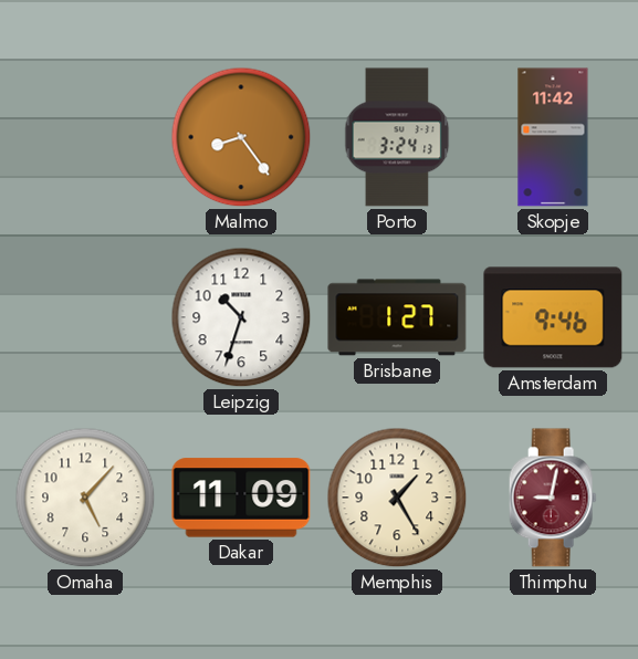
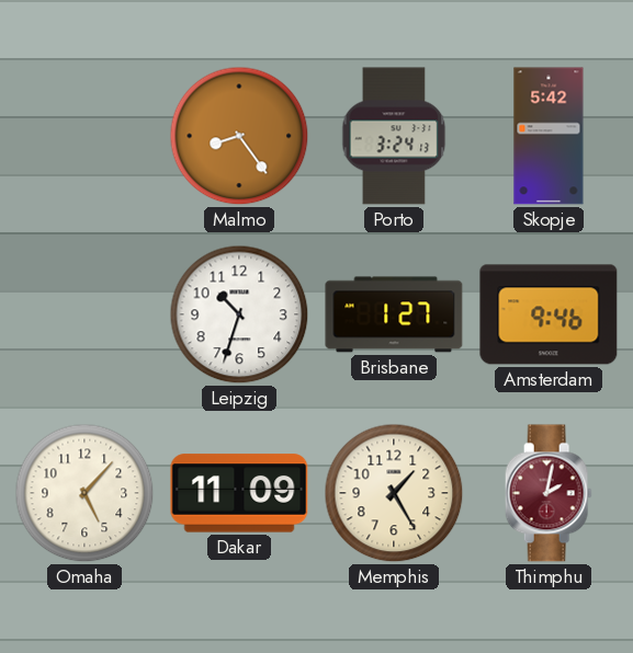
Skopje: 11:42 -> 5:42 (549, 136)
Thimphu: 9:02 -> 2:02 (549, 493)
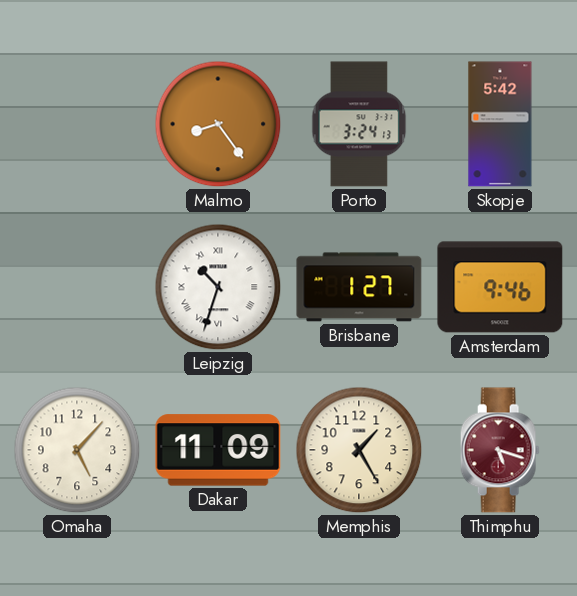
Leipzig numerals: Arabic -> Roman (218, 287)
Thimphu: 2:02 -> 5:18 (500, 450)
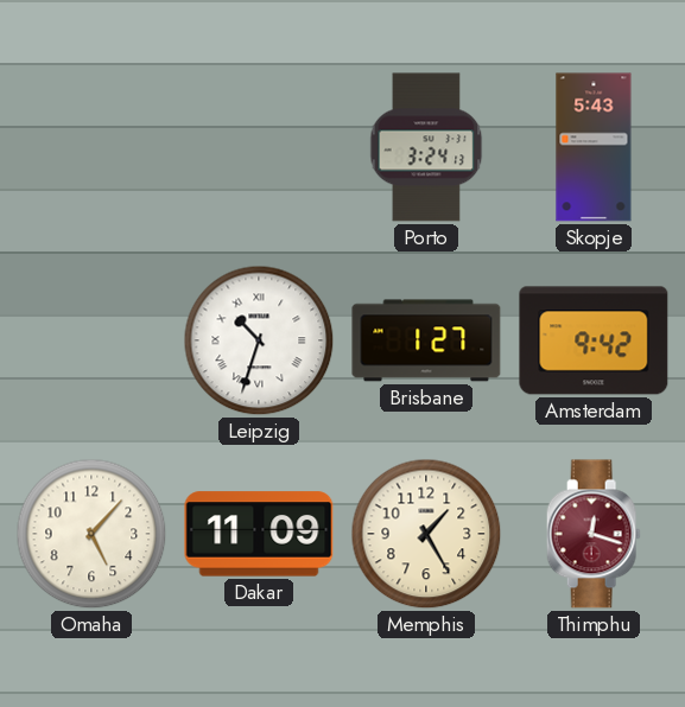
Malmo: 8:24 -> none (218, 124)
Skopje: 5:42 -> 5:43 (594, 147)
Amsterdam: 9:46 -> 9:42 (594, 340)
Thimphu: 5:18 -> 12:18 (594, 534)
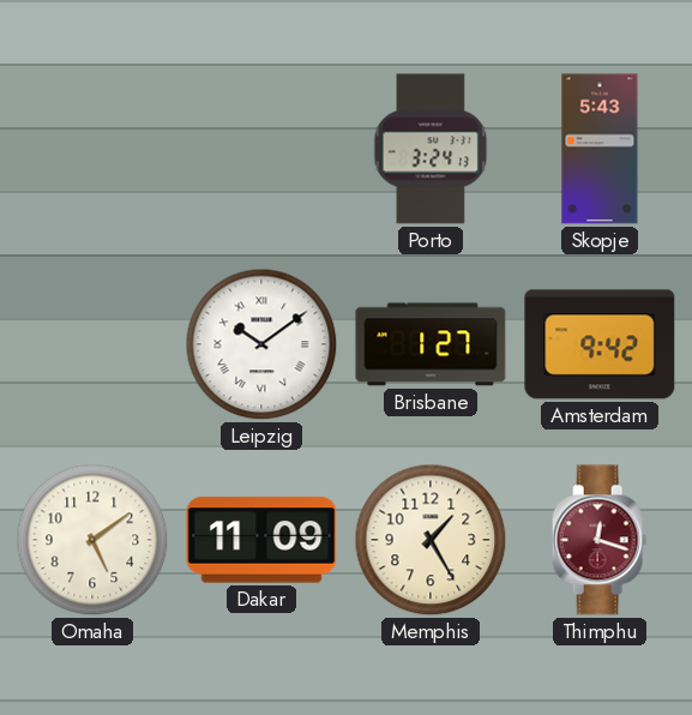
Leipzig: 10:33 -> 10:09 (261, 344)
Omaha: 5:07 -> 5:09 (92, 540)
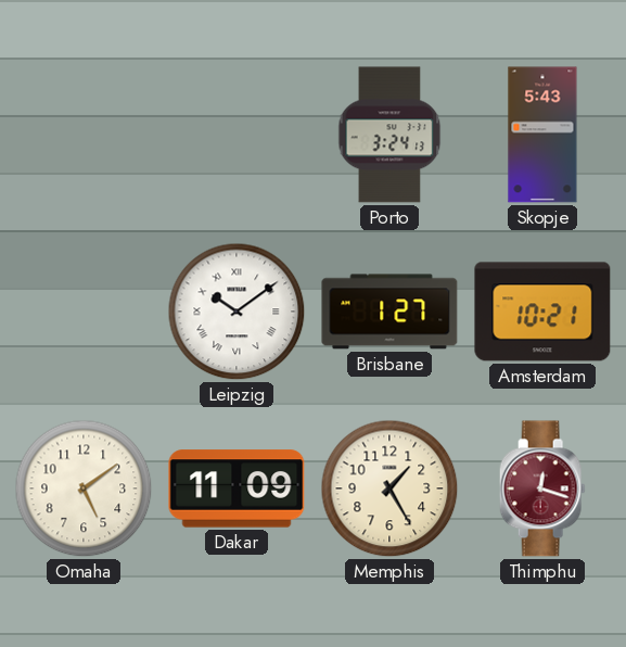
Amsterdam: 9:42 -> 10:21 (542, 312)
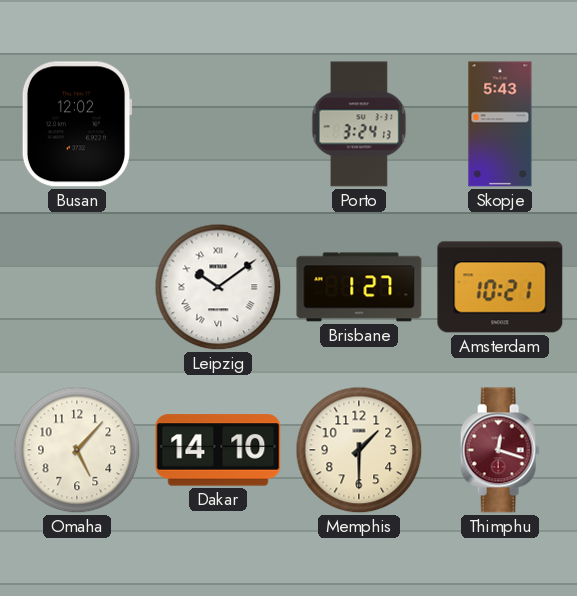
Busan: none -> 12:02 (77, 124)
Omaha: 5:09 -> 5:07 (77, 450)
Dakar: 11:09 -> 14:10 (218, 450)
Memphis: 1:25 -> 1:30 (359, 450)
